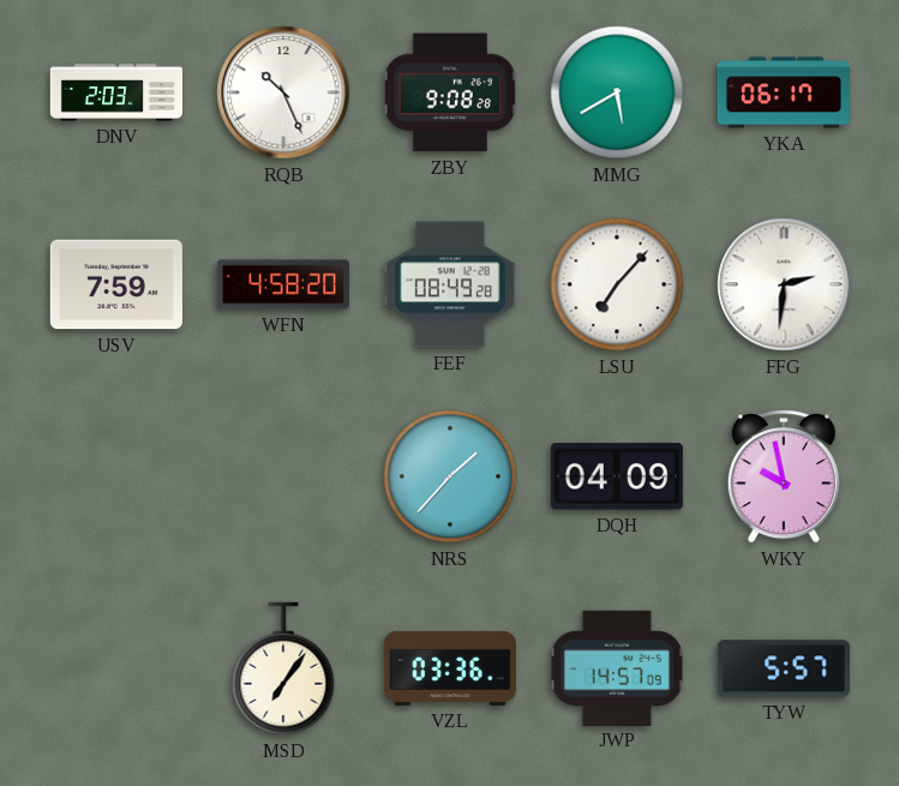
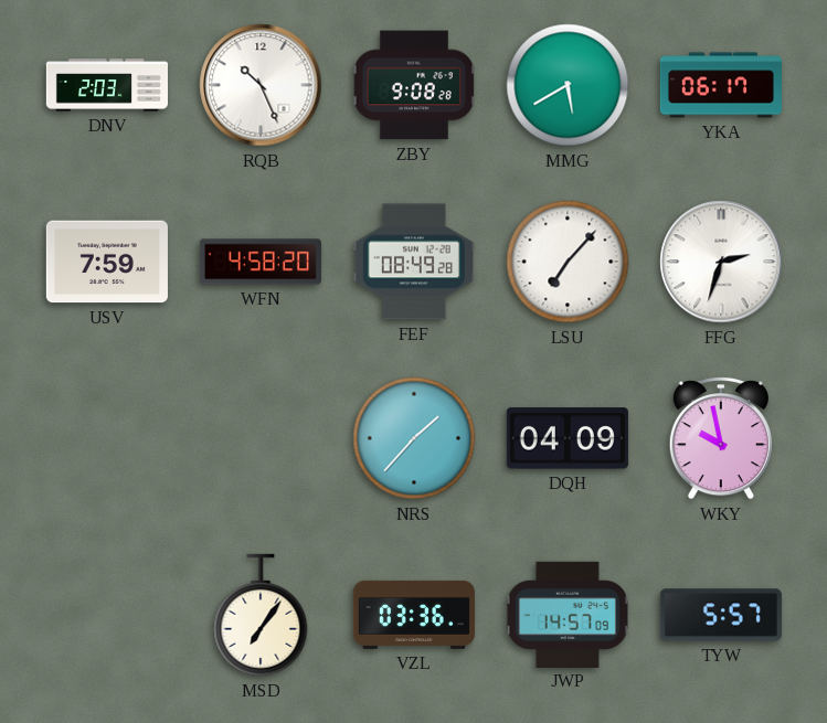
FFG: 2:31 -> 2:33 (721, 262)
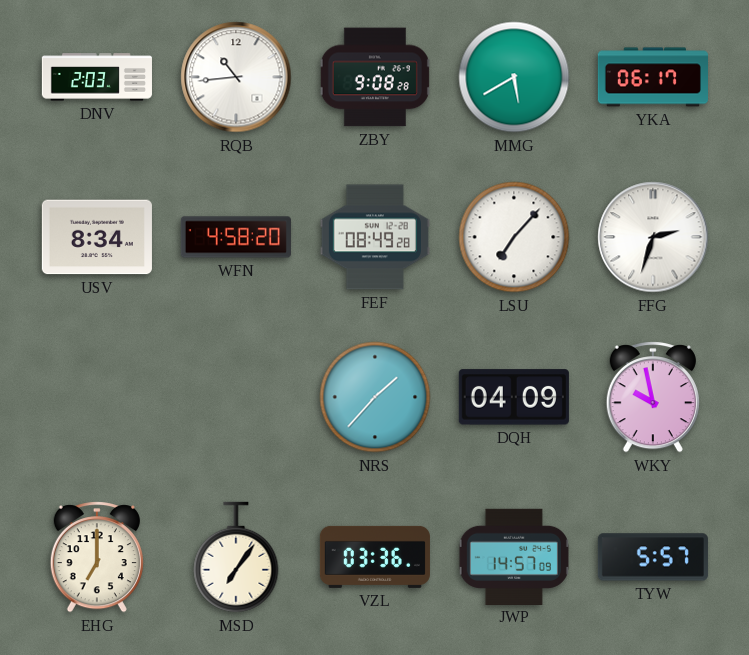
RQB: 10:26 -> 10:44 (236, 77)
USV: 7:59 -> 8:34 (97, 237)
EHG: none -> 7:00 (97, 557)
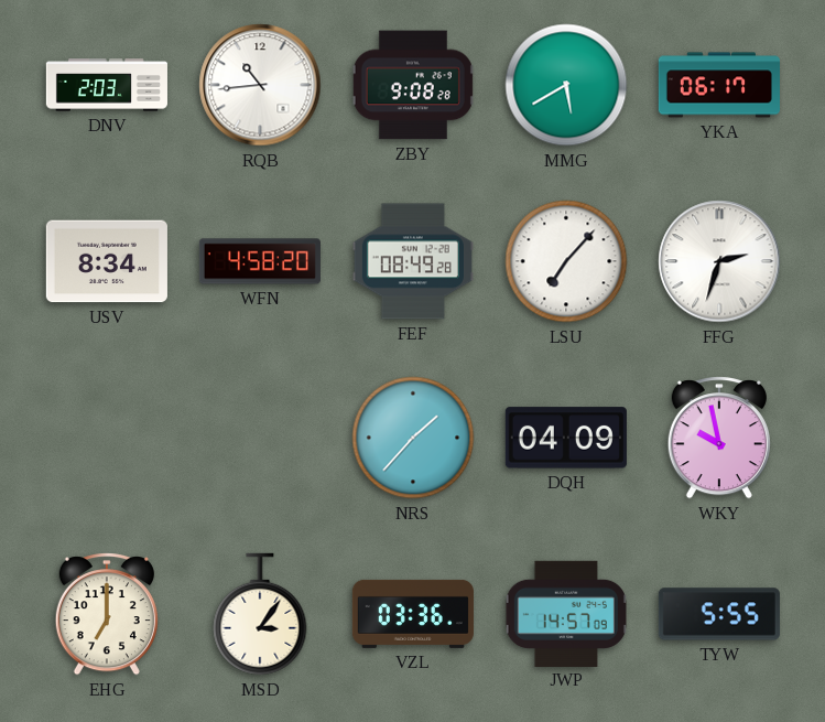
MSD: 7:06 -> 3:06 (260, 614)
TYW: 5:57 -> 5:55 (719, 614)
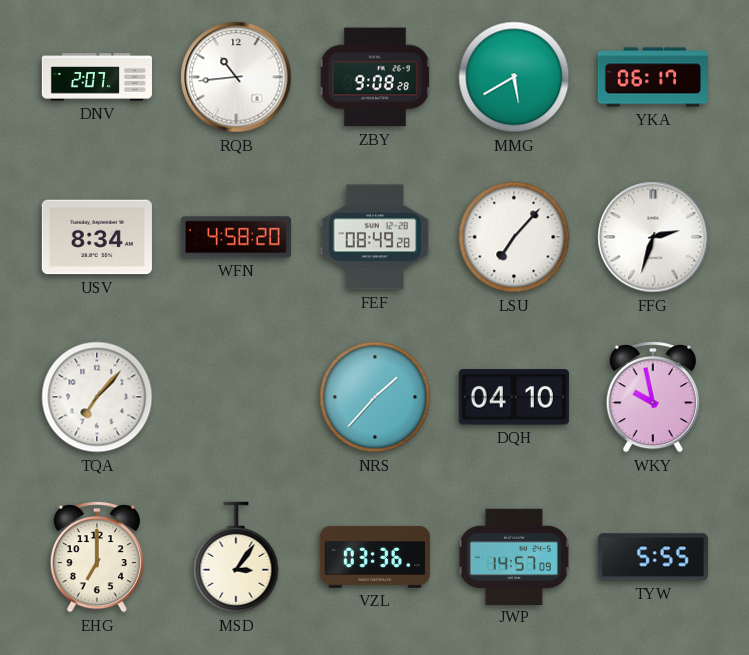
DNV: 2:03 -> 2:07 (97, 77)
TQA: none -> 7:07 (97, 397)
DQH: 04:09 -> 04:10 (514, 397)
